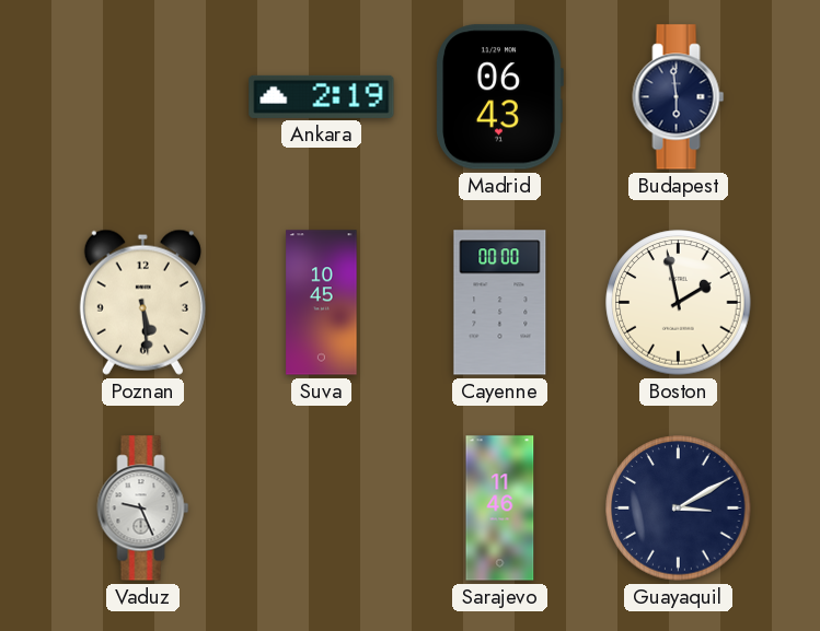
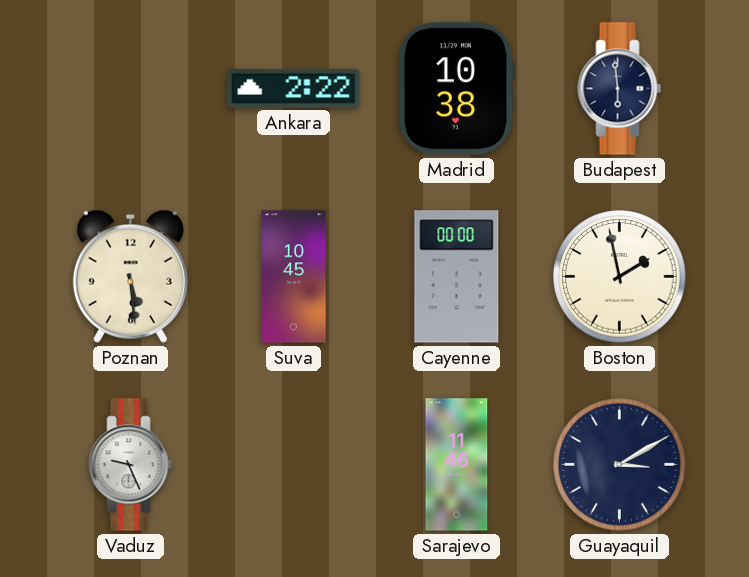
Ankara: 2:19 -> 2:22 (294, 88)
Madrid: 06:43 -> 10:38 (456, 89)
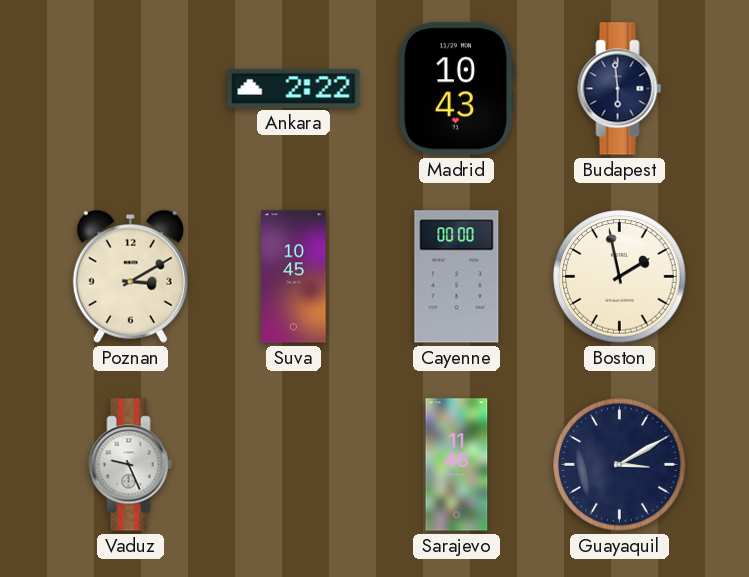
Madrid: 10:38 -> 10:43 (456, 89)
Poznan: 5:29 -> 3:10 (130, 276)
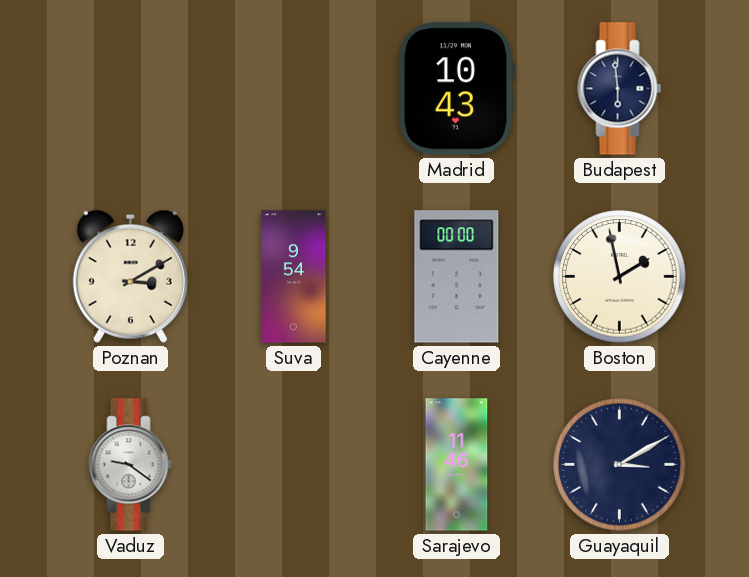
Ankara: 2:22 -> none (294, 88)
Suva: 10:45 -> 9:54 (294, 277)
Vaduz: 9:26 -> 9:21 (131, 465)
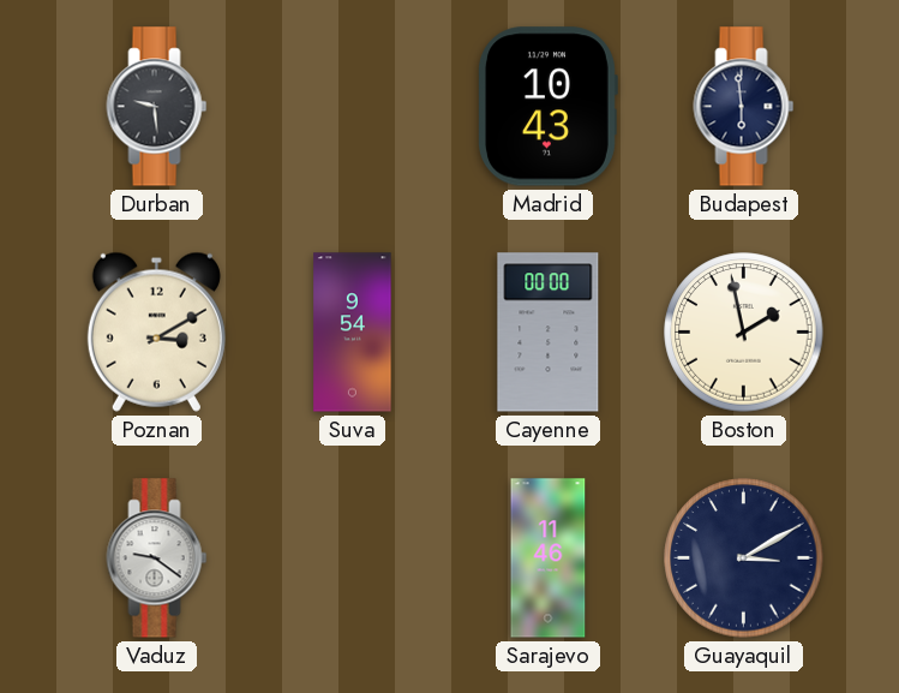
Durban: none -> 9:29 (157, 107)
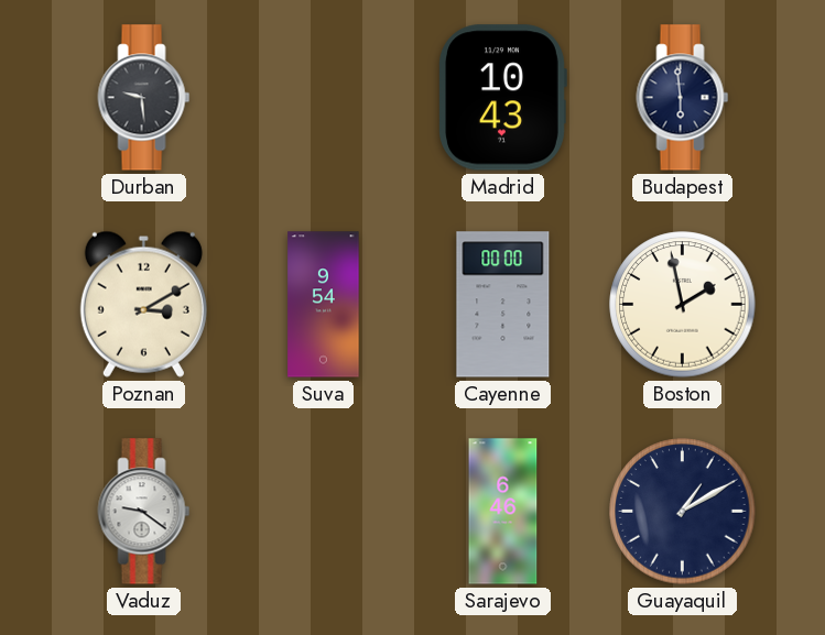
Sarajevo: 11:46 -> 6:46 (503, 512)
Guayaquil: 3:10 -> 1:10 (683, 512)
